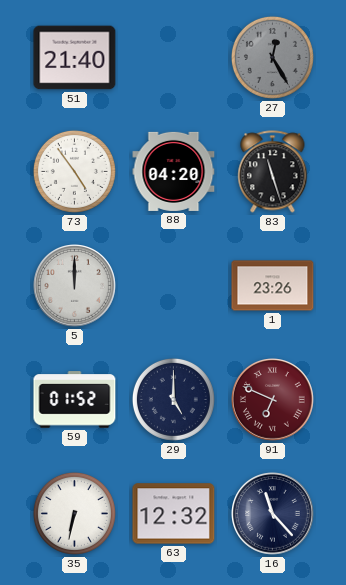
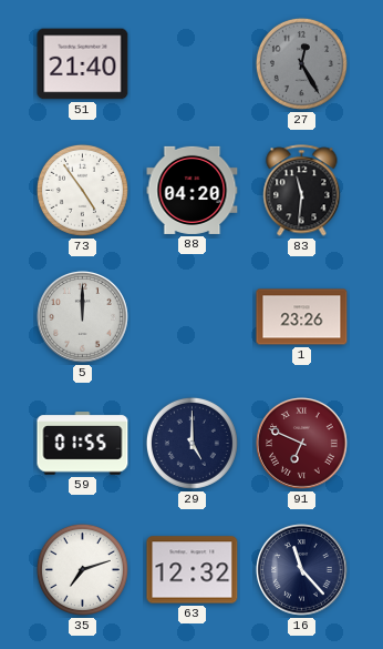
83: 11:27 -> 11:31 (302, 191)
59: 01:52 -> 01:55 (83, 444)
35: 6:32 -> 7:12 (82, 569)
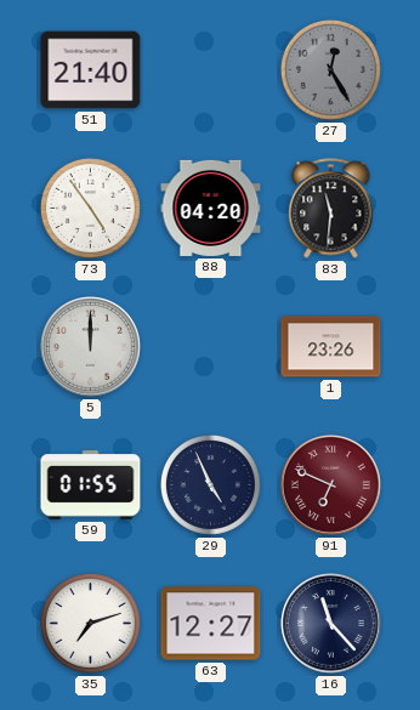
29: 5:00 -> 4:56 (210, 484)
63: 12:32 -> 12:27 (211, 624)
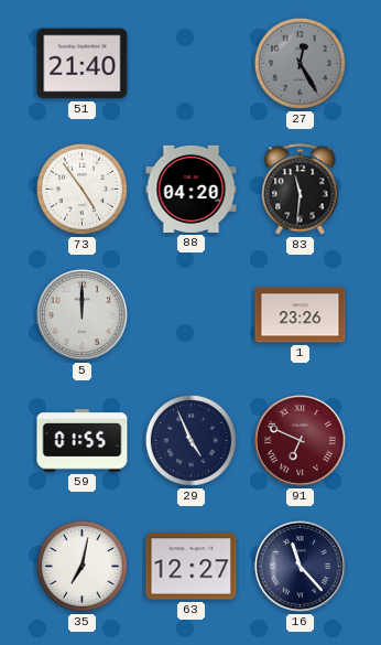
35: 7:12 -> 7:02 (81, 566)
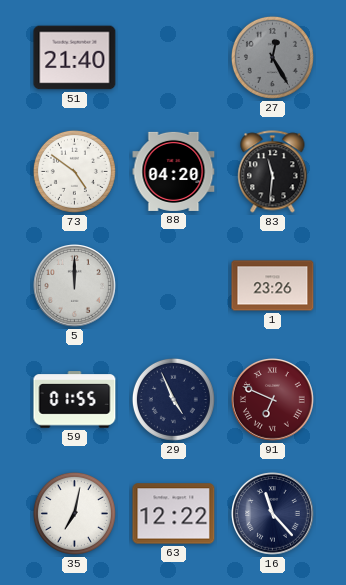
73: 4:54 -> 4:51 (74, 171)
63: 12:27 -> 12:22 (174, 514)
